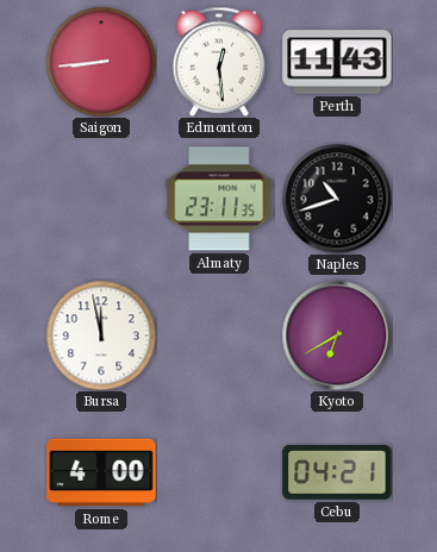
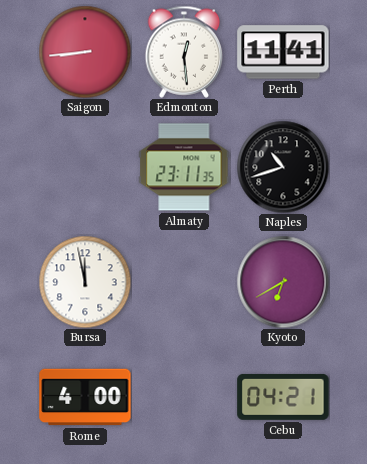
Perth: 11:43 -> 11:41 (283, 52)
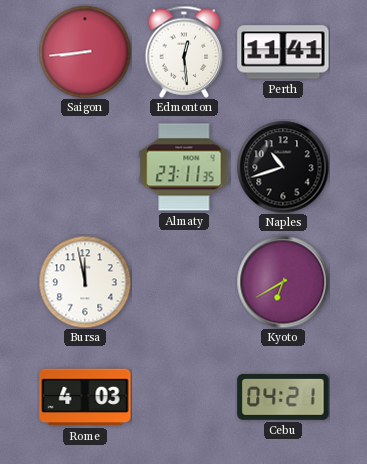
Rome: 4:00 -> 4:03 (85, 397)
